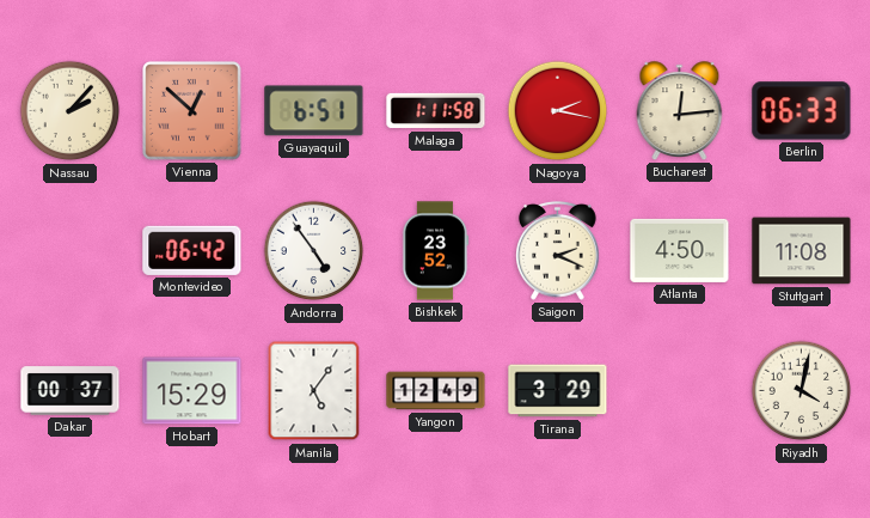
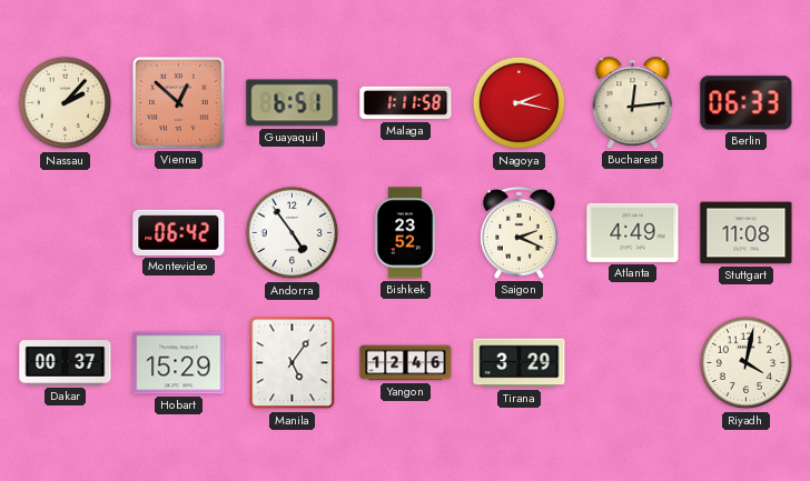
Atlanta: 4:50 -> 4:49 (633, 232)
Yangon: 12:49 -> 12:46 (406, 363)
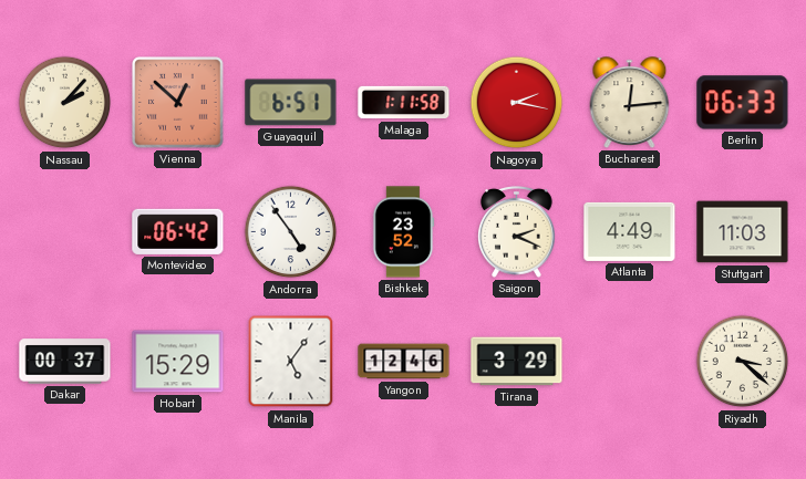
Stuttgart: 11:08 -> 11:03 (743, 232)
Riyadh: 4:02 -> 3:22 (743, 362)
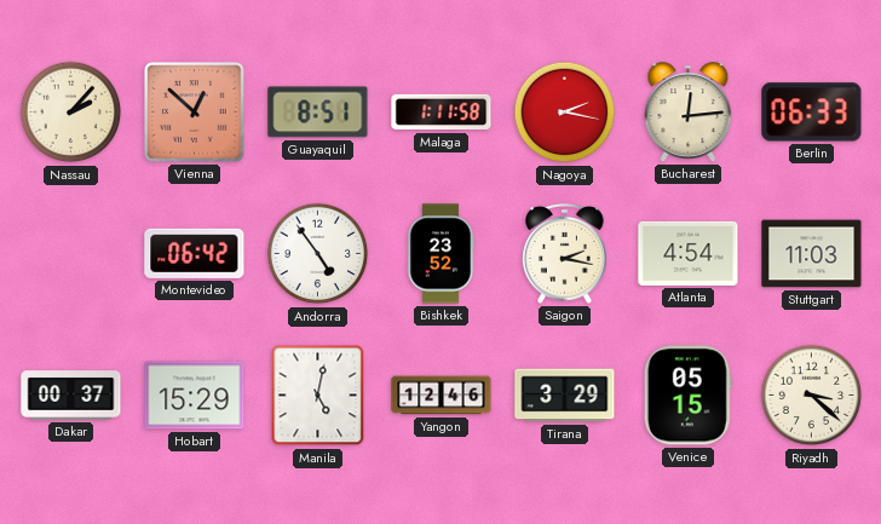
Guayaquil: 6:51 -> 8:51 (318, 113)
Saigon: 2:19 -> 2:17 (565, 253)
Atlanta: 4:49 -> 4:54 (689, 253)
Manila: 5:06 -> 5:02 (318, 396)
Venice: none -> 05:15 (687, 396)
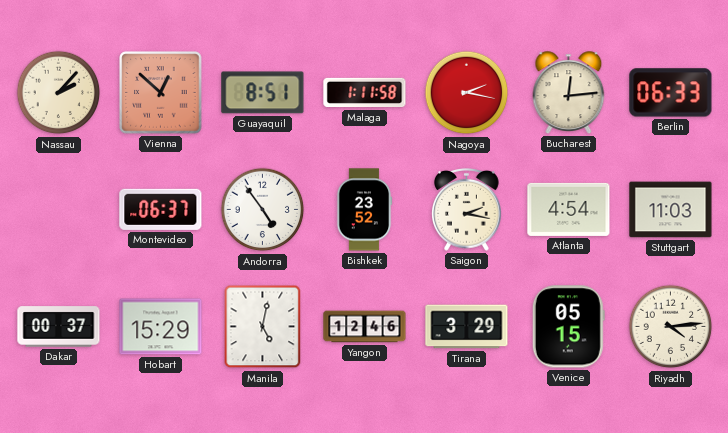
Montevideo: 06:42 -> 06:37 (161, 209)
Riyadh: 3:22 -> 4:14 (671, 327)
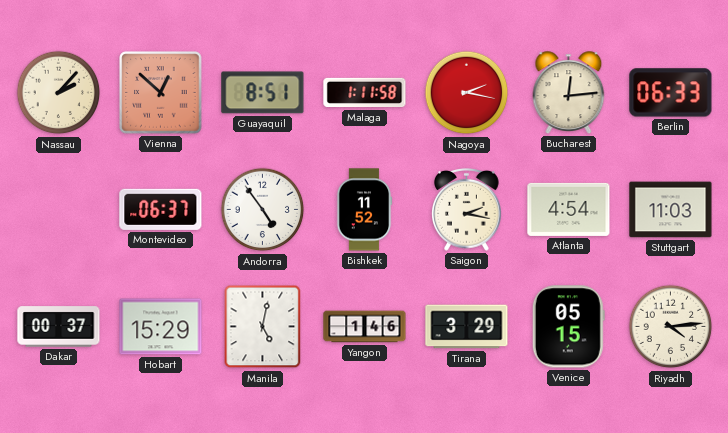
Bishkek: 23:52 -> 11:52 (364, 210)
Yangon: 12:46 -> 1:46 (365, 327)
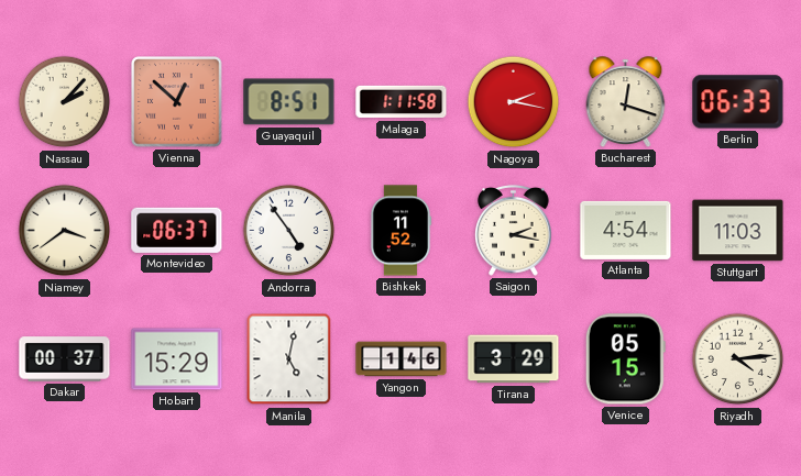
Bucharest: 12:14 -> 12:18 (626, 102)
Niamey: none -> 3:39 (65, 231)
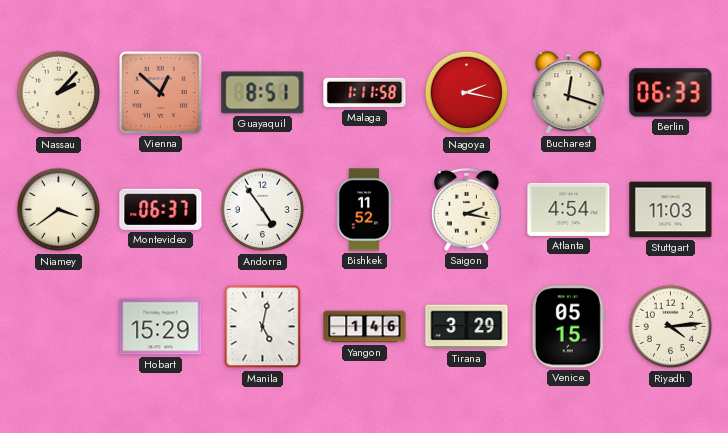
Dakar: 00:37 -> none (65, 359)
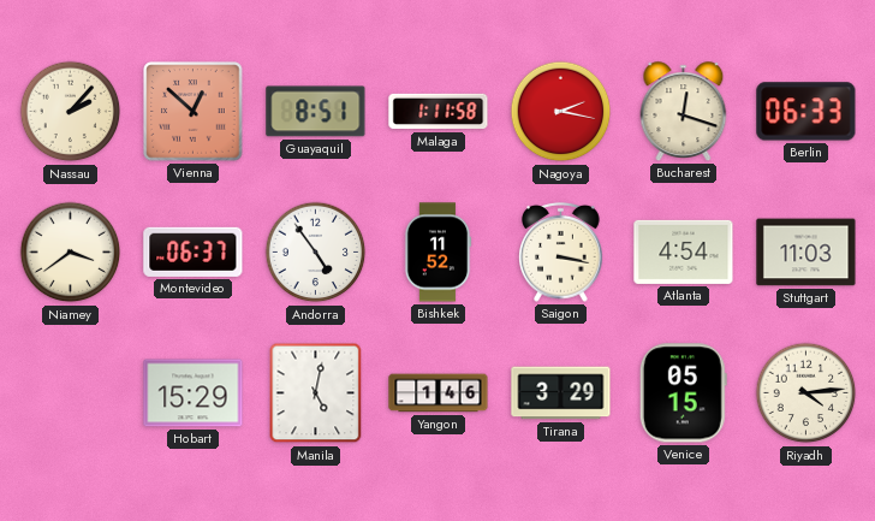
Saigon: 2:17 -> 3:17 (561, 251)
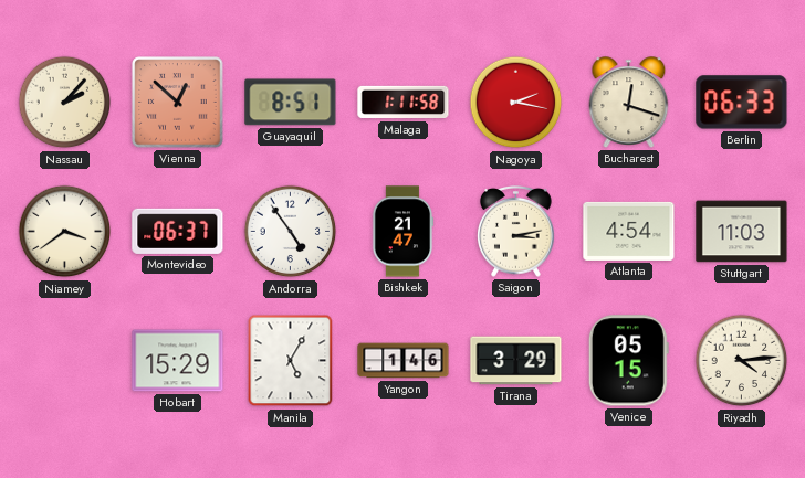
Bishkek: 11:52 -> 21:47 (402, 232)
Saigon: 3:17 -> 3:13 (516, 231)
Manila: 5:02 -> 5:05 (291, 361)
